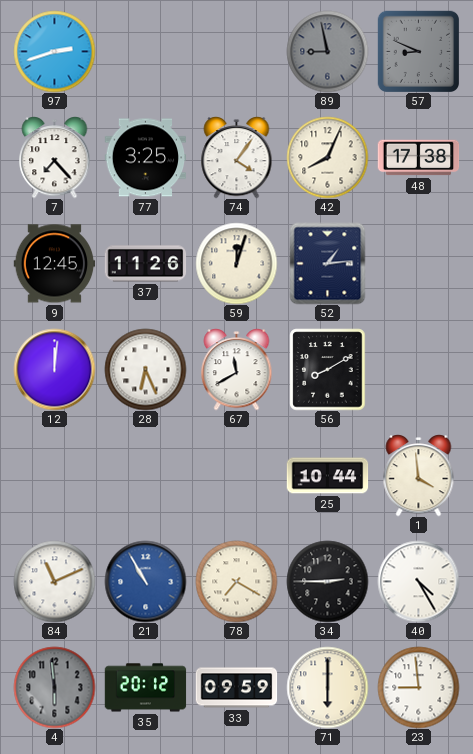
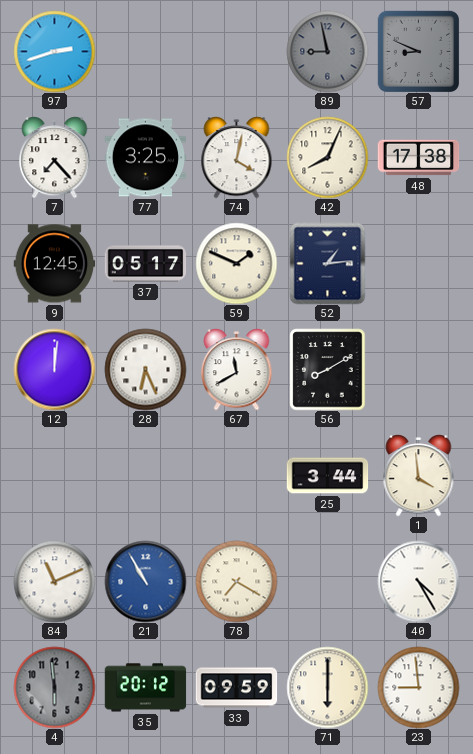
74: 4:06 -> 4:02 (237, 158)
37: 11:26 -> 05:17 (145, 264)
59: 12:03 -> 1:49 (236, 263)
25: 10:44 -> 3:44 (327, 476)
34: 2:45 -> none (327, 581)
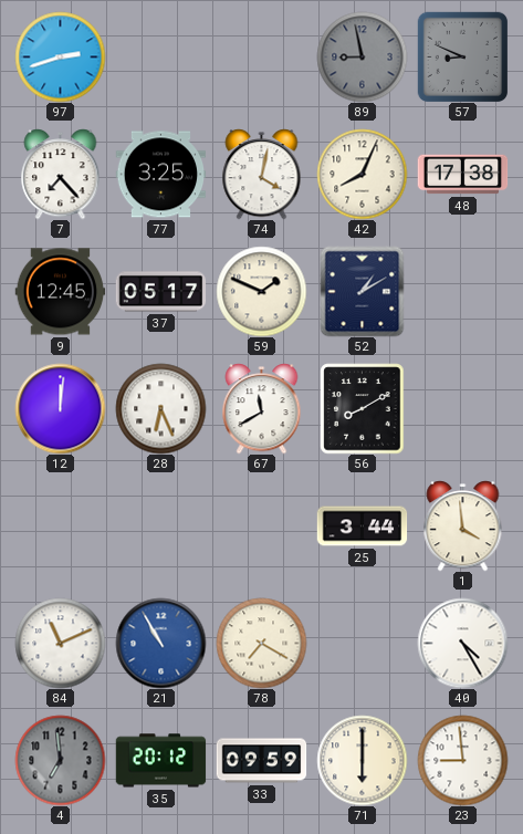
52: 1:14 -> 1:10 (363, 291)
4: 5:59 -> 6:59 (60, 760)
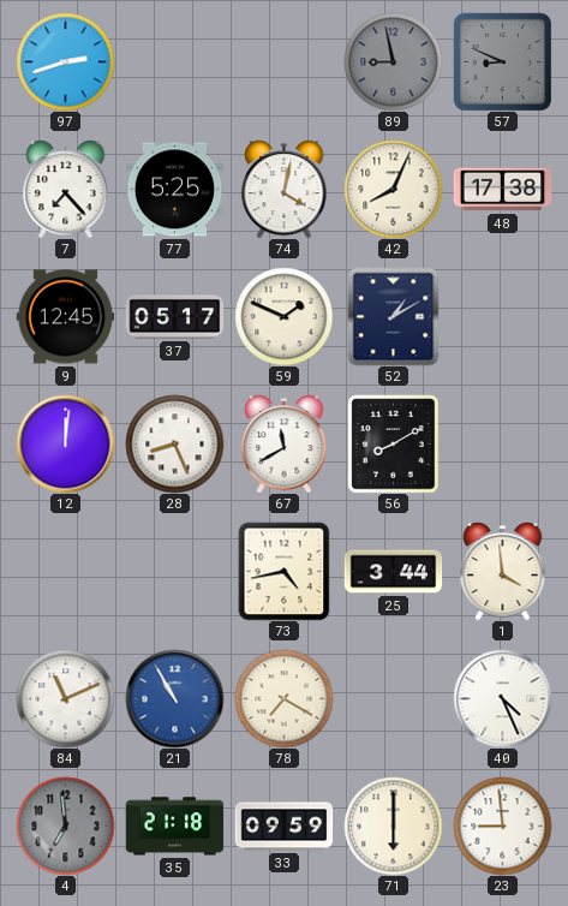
77: 3:25 -> 5:25 (174, 190)
28: 6:26 -> 8:26 (174, 443)
73: none -> 4:43 (285, 571)
40: 4:25 -> 4:26 (502, 698)
35: 20:12 -> 21:18 (174, 827)
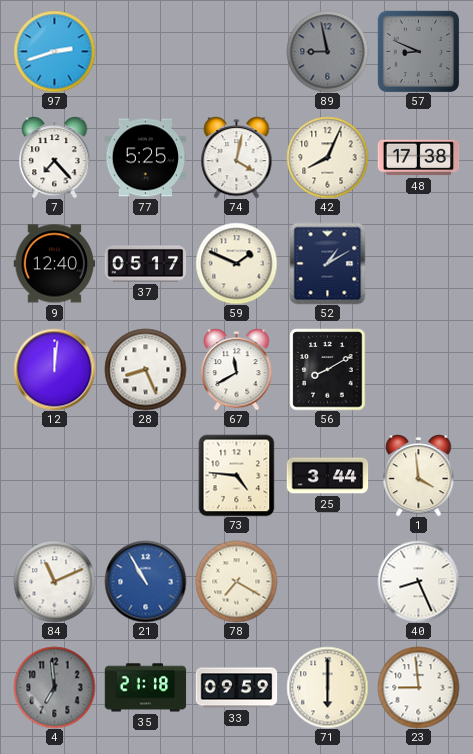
9: 12:45 -> 12:40 (54, 264)
73: 4:43 -> 4:46 (237, 475)
40: 4:26 -> 8:26 (418, 581)
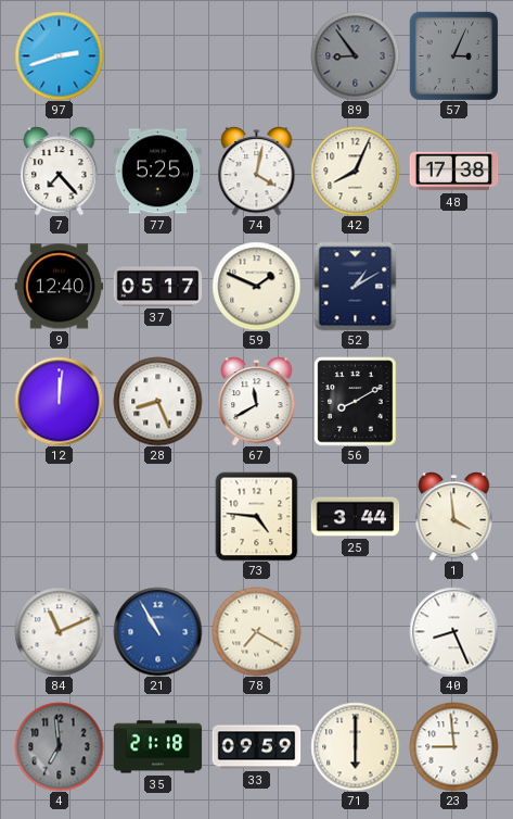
89: 8:58 -> 8:54 (355, 55)
57: 8:49 -> 3:04 (453, 55)
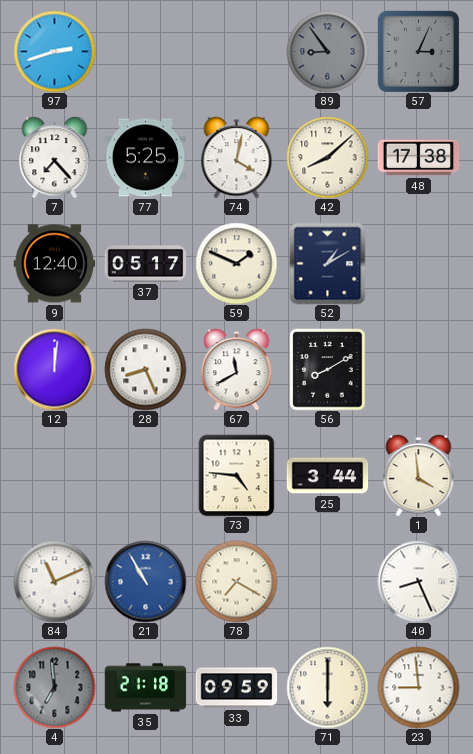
42: 8:04 -> 8:08 (327, 157)
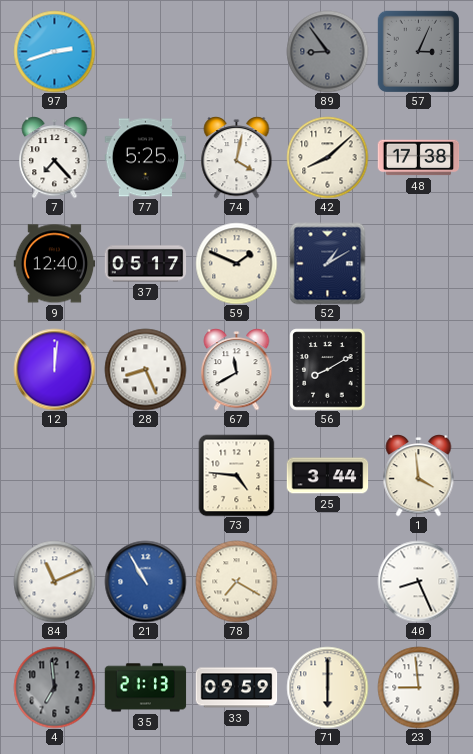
35: 21:18 -> 21:13 (145, 688)
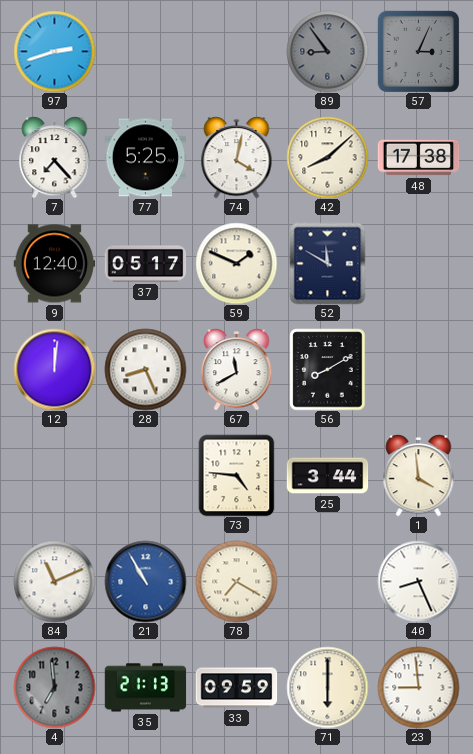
52: 1:10 -> 11:50 (328, 263)
